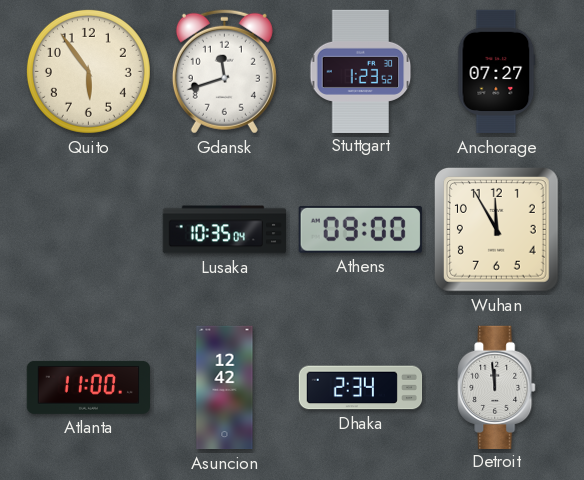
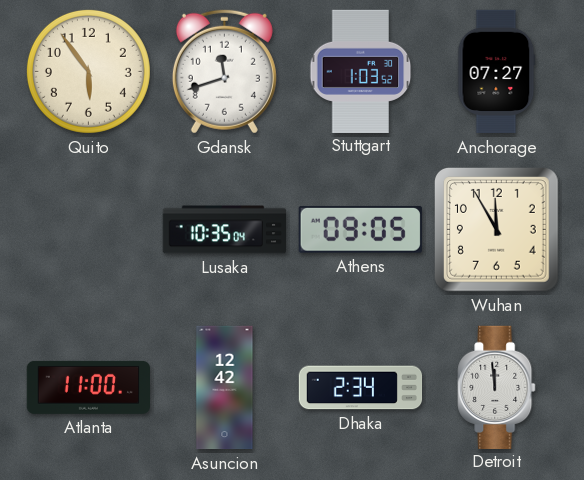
Stuttgart: 1:23 -> 1:03 (361, 71)
Athens: 09:00 -> 09:05 (360, 229)
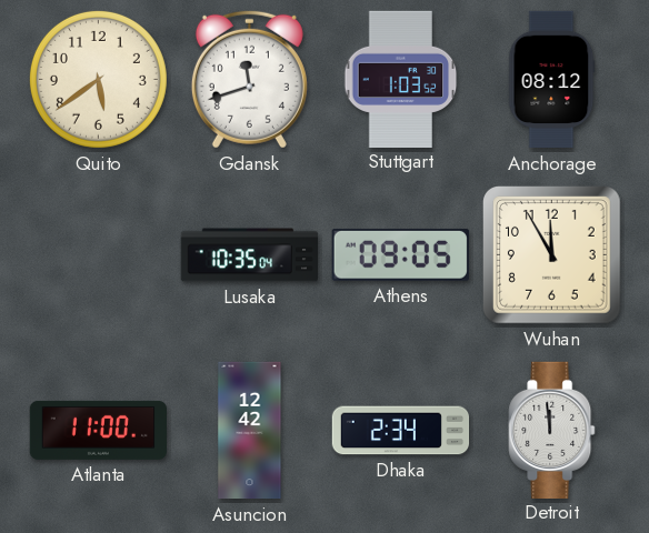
Quito: 5:54 -> 5:39 (98, 79)
Anchorage: 07:27 -> 08:12 (552, 80)
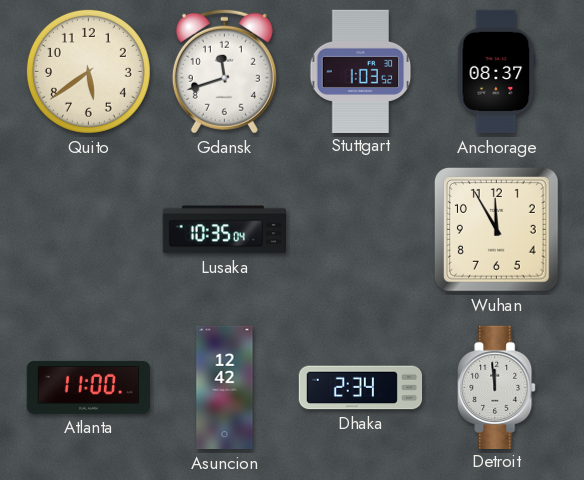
Anchorage: 08:12 -> 08:37 (497, 72)
Athens: 09:05 -> none (400, 254)
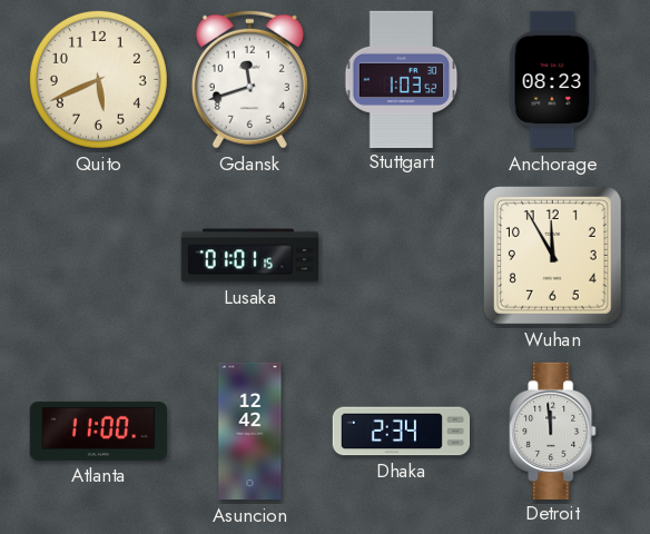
Quito: 5:39 -> 5:41 (98, 79)
Anchorage: 08:37 -> 08:23 (553, 80)
Lusaka: 10:35 -> 01:01 (249, 256)
